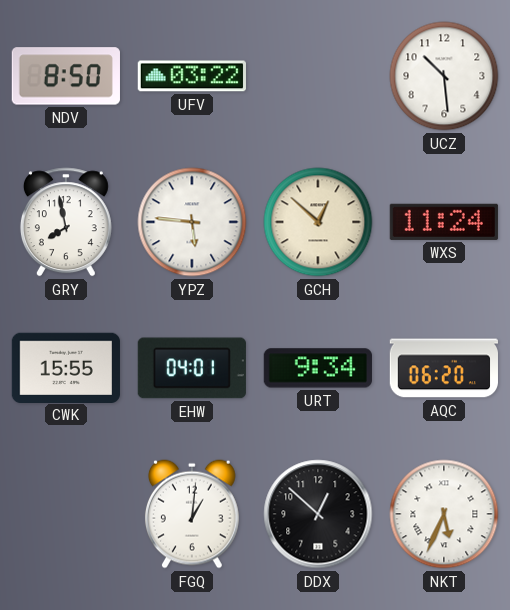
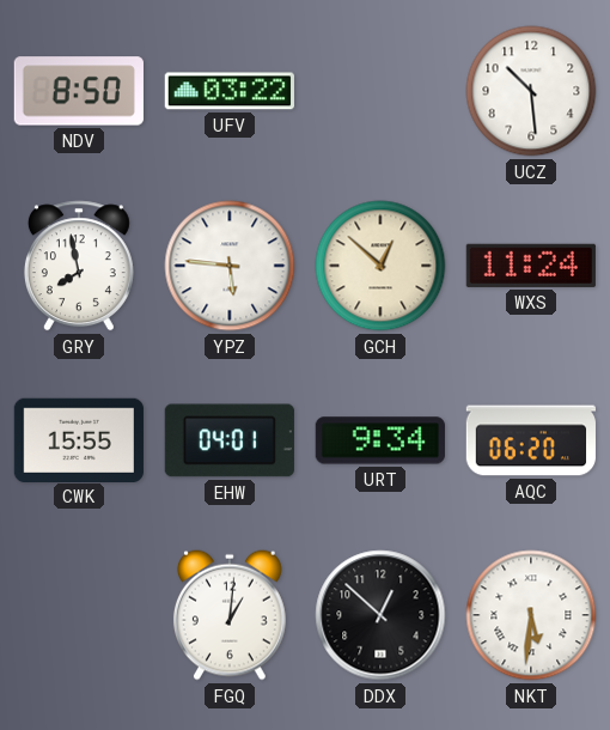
NKT: 5:34 -> 5:31 (531, 615)
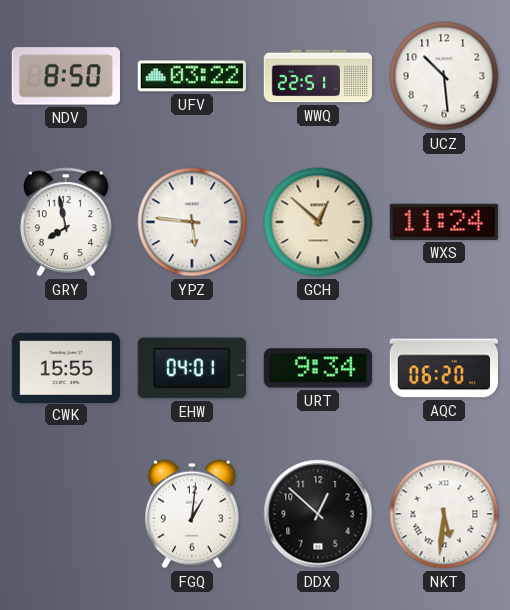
WWQ: none -> 22:51 (317, 76)
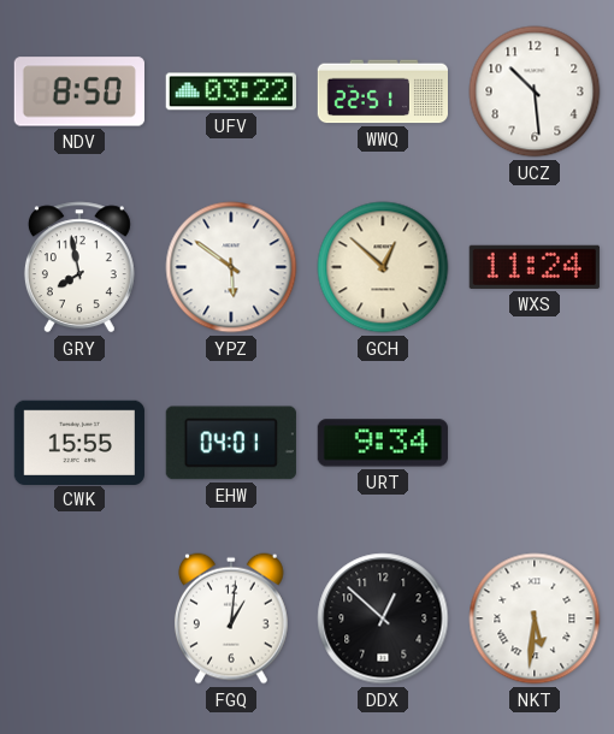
YPZ: 5:46 -> 5:51 (231, 267)
AQC: 06:20 -> none (444, 368)
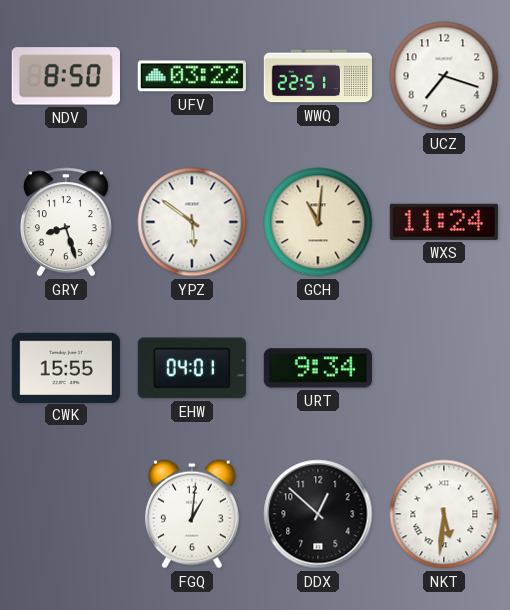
UCZ: 10:29 -> 7:18 (444, 76)
GRY: 7:58 -> 8:27 (66, 222)
GCH: 12:52 -> 11:01 (318, 222)
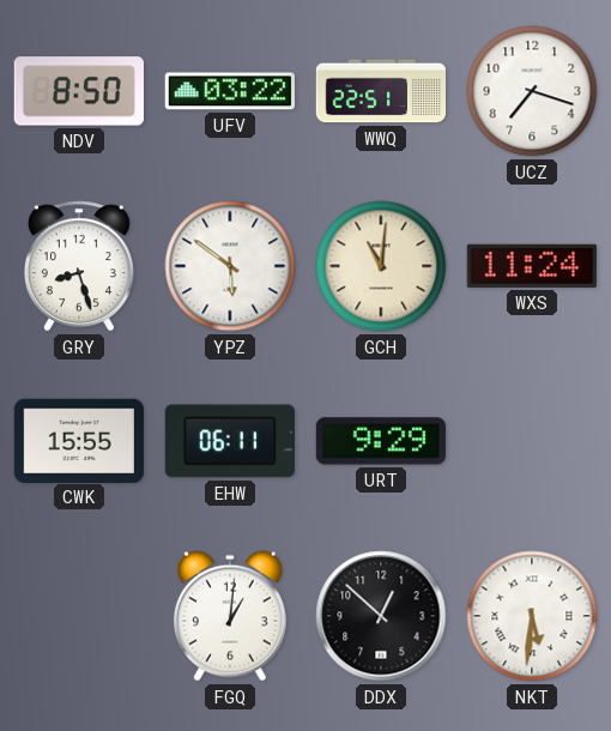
EHW: 04:01 -> 06:11 (230, 441)
URT: 9:34 -> 9:29 (381, 441)
